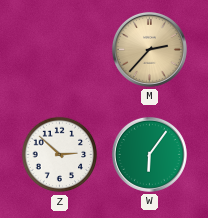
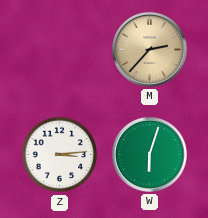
Z: 2:52 -> 3:14 (60, 155)
W: 6:06 -> 6:03 (149, 154)
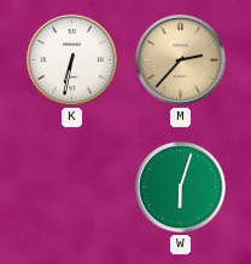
K: none -> 6:32 (71, 59)
Z: 3:14 -> none (60, 155)
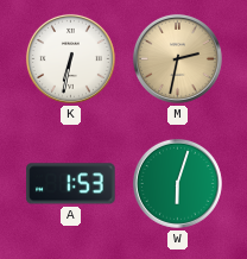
M: 2:37 -> 2:32 (177, 58)
A: none -> 1:53 (71, 184)
